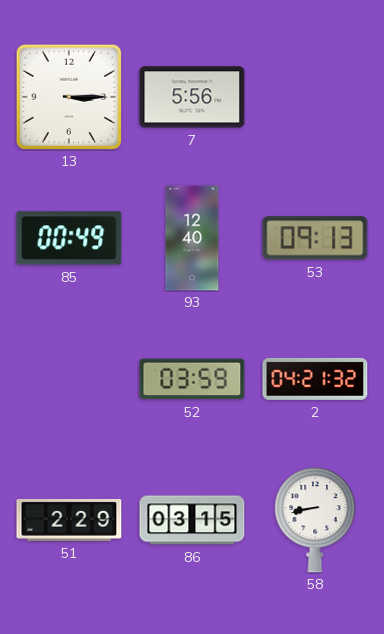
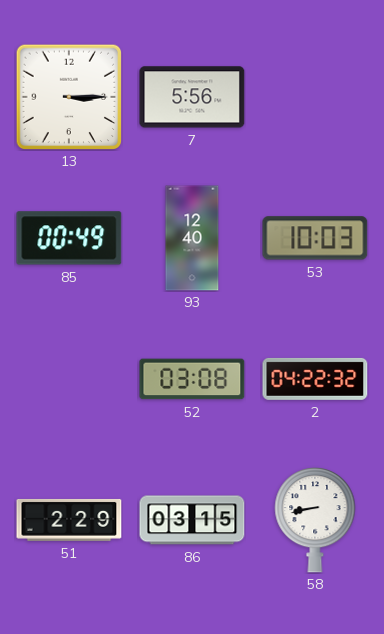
53: 09:13 -> 10:03 (315, 238)
52: 03:59 -> 03:08 (192, 379)
2: 04:21 -> 04:22 (315, 379)
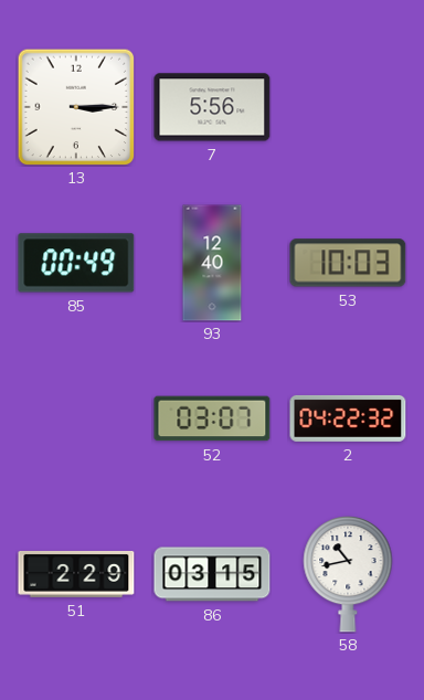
52: 03:08 -> 03:07 (212, 418)
58: 8:43 -> 10:43 (348, 574)
